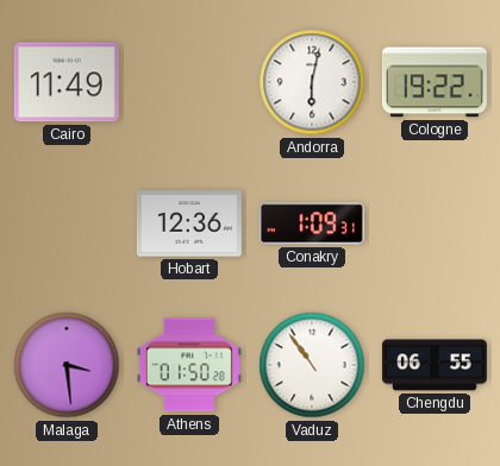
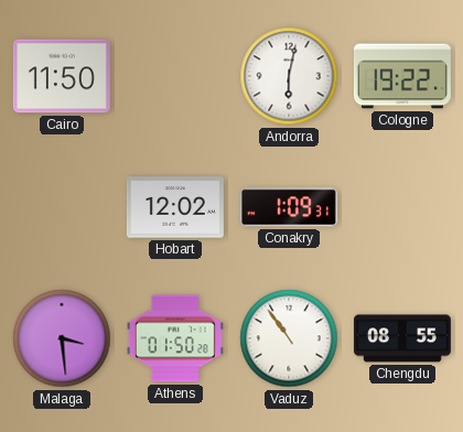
Cairo: 11:49 -> 11:50 (62, 76)
Hobart: 12:36 -> 12:02 (175, 207)
Chengdu: 06:55 -> 08:55 (402, 338)
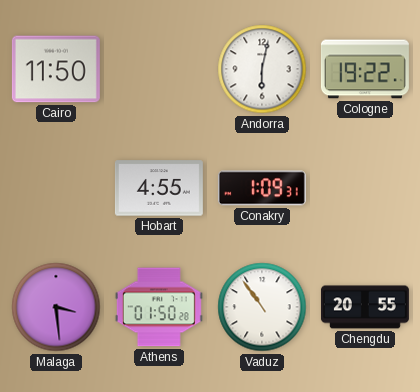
Hobart: 12:02 -> 4:55 (159, 188)
Chengdu: 08:55 -> 20:55 (365, 307)
